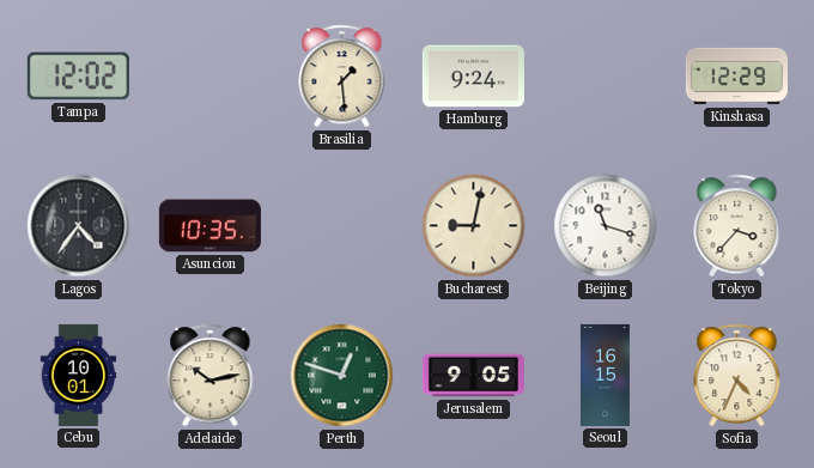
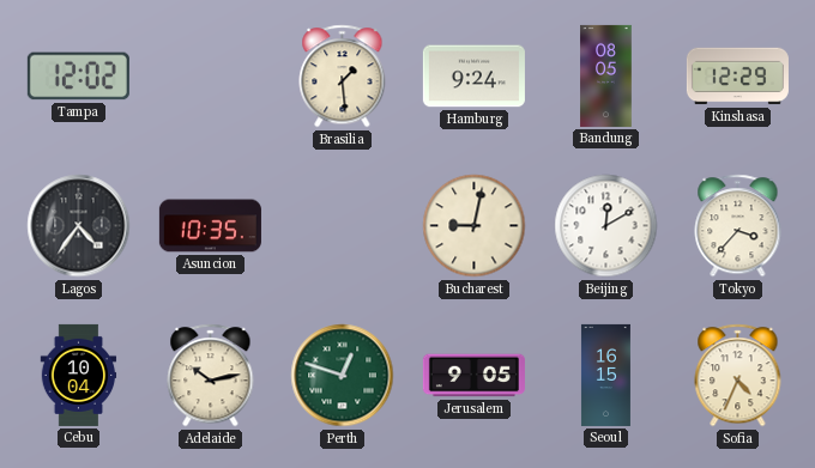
Bandung: none -> 08:05 (606, 75)
Beijing: 11:18 -> 12:10 (606, 226)
Cebu: 10:01 -> 10:04 (79, 375)
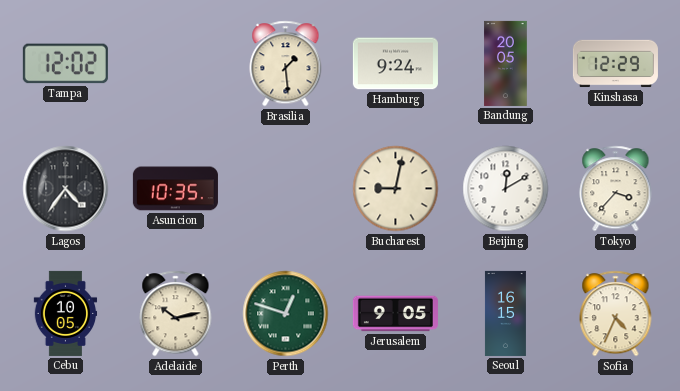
Bandung: 08:05 -> 20:05 (506, 63)
Cebu: 10:04 -> 10:05 (66, 313)
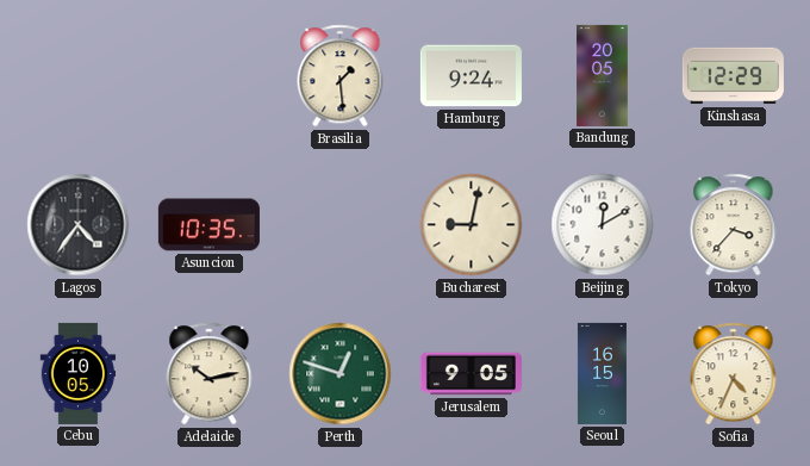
Tampa: 12:02 -> none (65, 64)
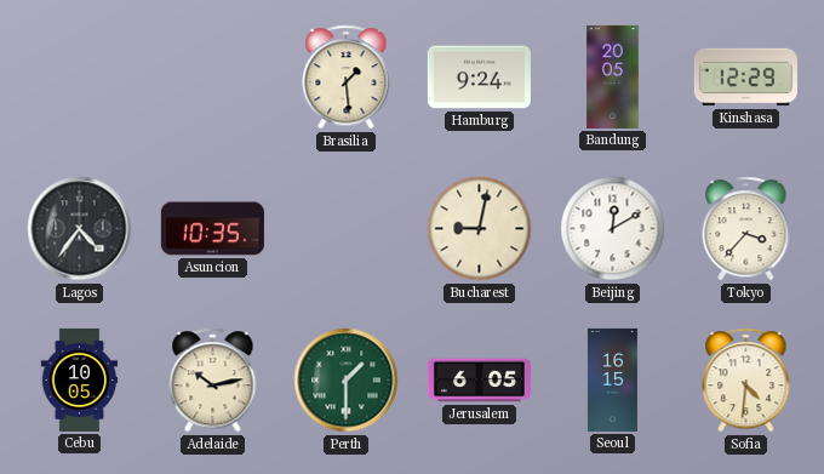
Perth: 12:48 -> 1:30 (347, 381)
Jerusalem: 9:05 -> 6:05 (479, 381)
Sofia: 4:34 -> 4:31 (746, 381)
